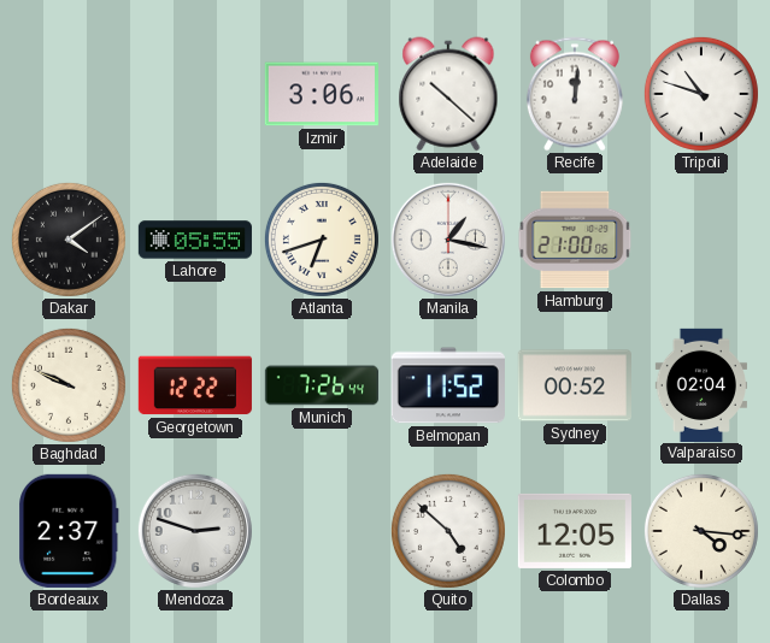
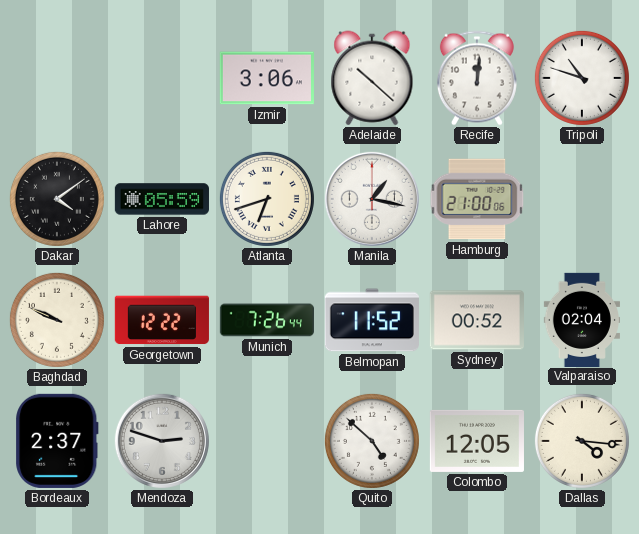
Lahore: 05:55 -> 05:59 (162, 199)
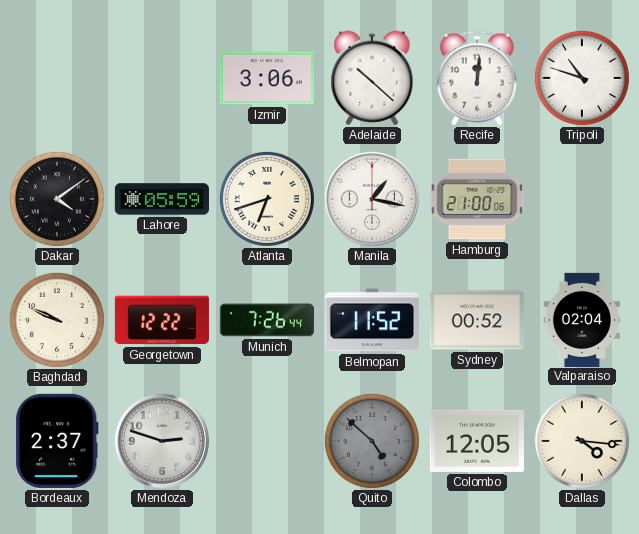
Quito dial: white -> grey (372, 441)
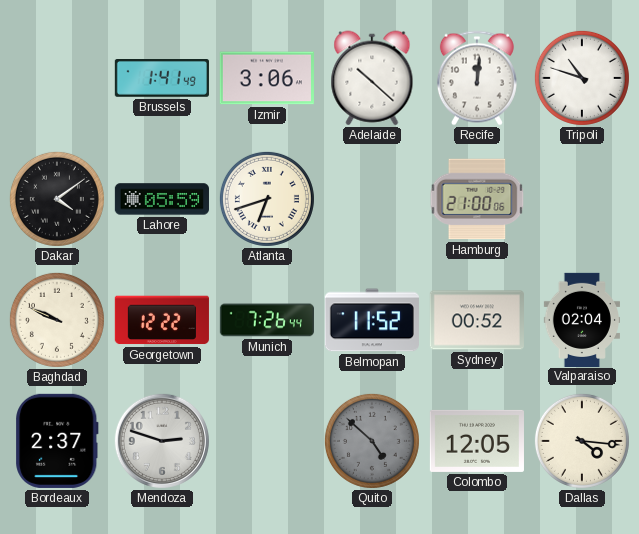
Brussels: none -> 1:41 (162, 79)
Manila: 1:17 -> none (372, 199)
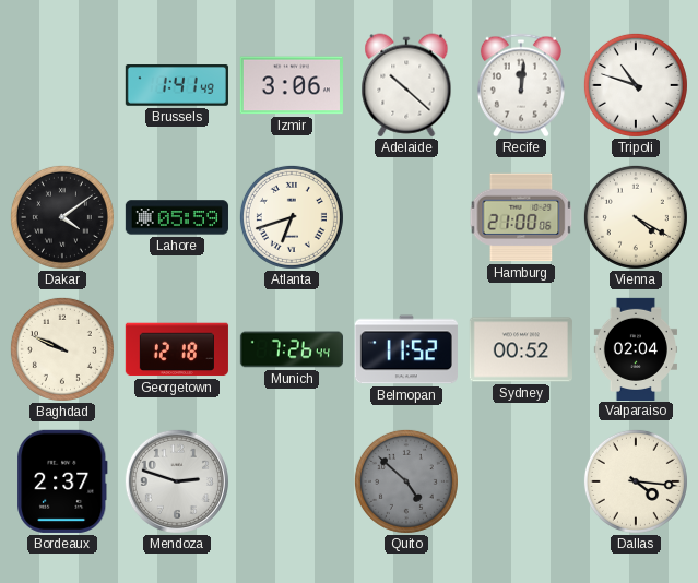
Vienna: none -> 4:20 (636, 217)
Georgetown: 12:22 -> 12:18 (177, 349)
Colombo: 12:05 -> none (477, 441)
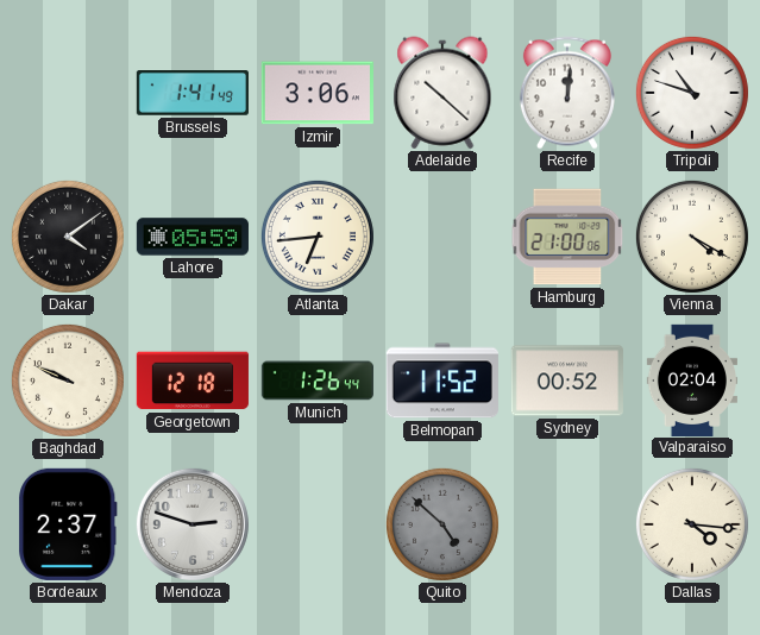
Atlanta: 6:42 -> 6:44 (318, 237)
Munich: 7:26 -> 1:26 (318, 381)
